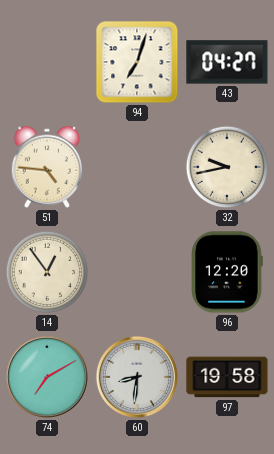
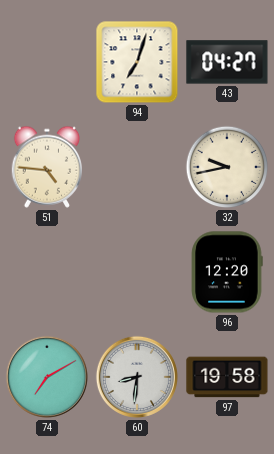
14: 12:54 -> none (47, 272)
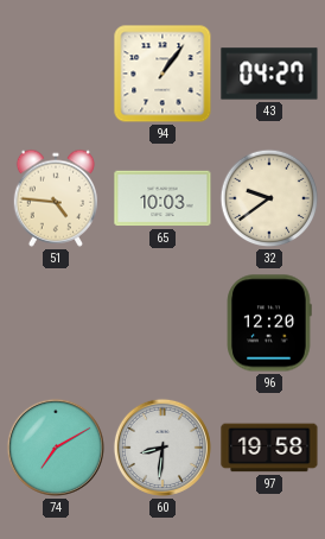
94: 7:03 -> 1:06 (162, 74)
65: none -> 10:03 (162, 198)
32: 9:43 -> 9:39 (269, 198)
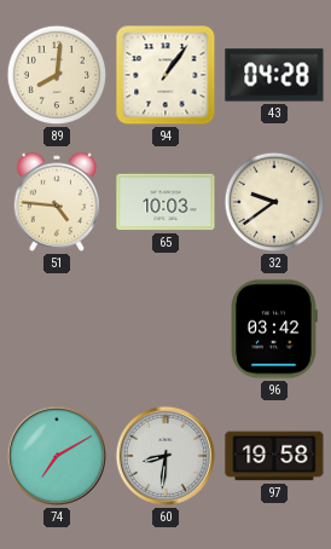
89: none -> 8:01 (57, 75)
43: 04:27 -> 04:28 (274, 75)
96: 12:20 -> 03:42 (274, 329)
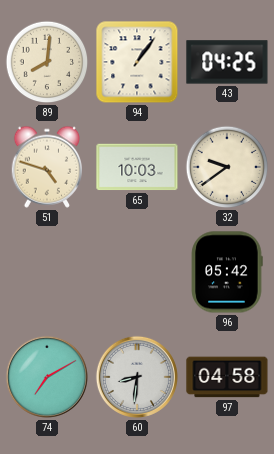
43: 04:28 -> 04:25 (227, 62)
51: 4:46 -> 4:48 (46, 167)
96: 03:42 -> 05:42 (227, 272)
97: 19:58 -> 04:58 (227, 377)
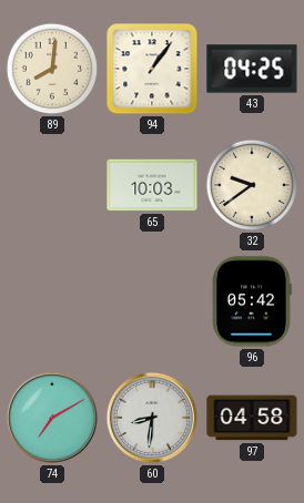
51: 4:48 -> none (46, 167)
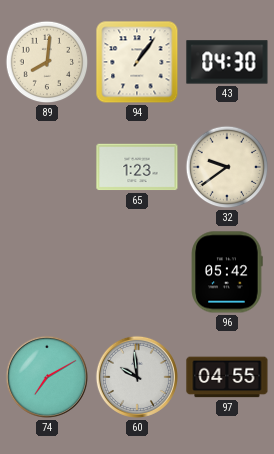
43: 04:25 -> 04:30 (227, 62)
65: 10:03 -> 1:23 (137, 167)
60: 8:31 -> 9:59 (137, 377)
97: 04:58 -> 04:55 (227, 377)
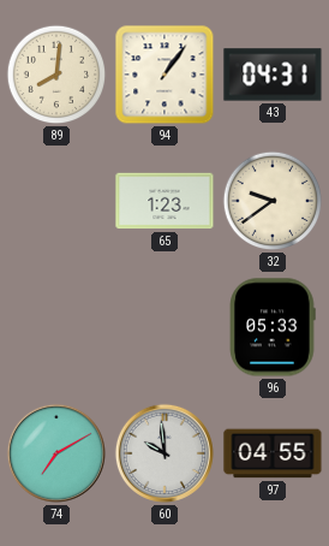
43: 04:30 -> 04:31 (273, 75)
96: 05:42 -> 05:33 (273, 327)
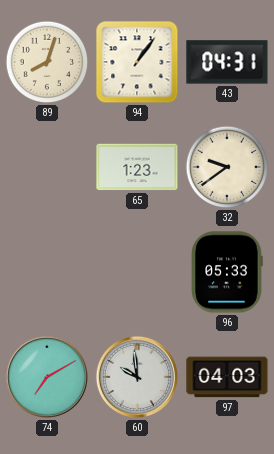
89: 8:01 -> 8:03 (47, 62)
97: 04:55 -> 04:03 (227, 377)
